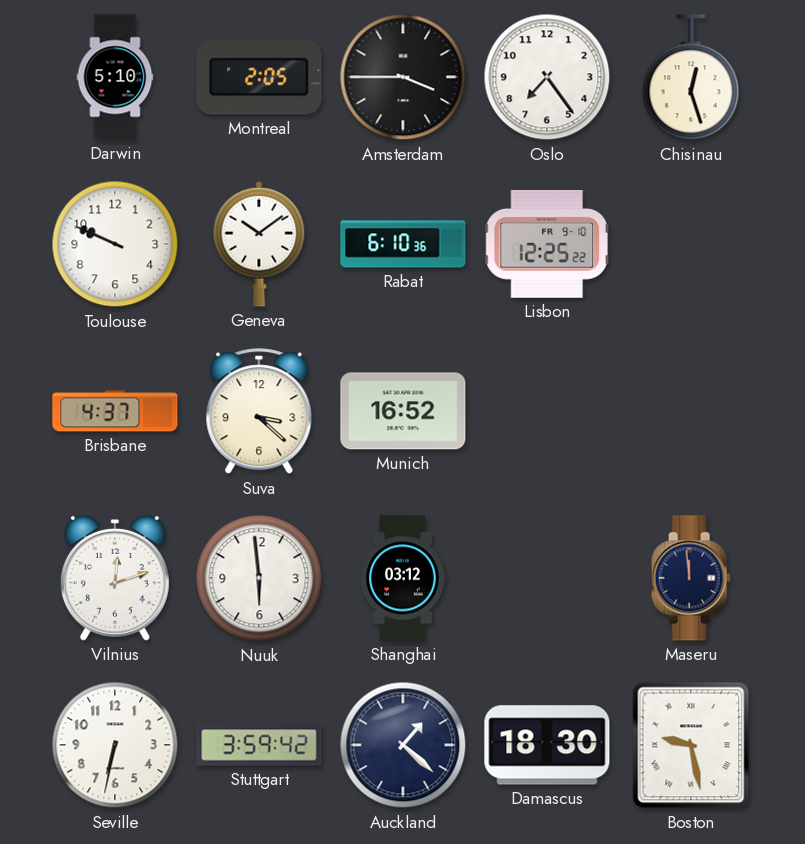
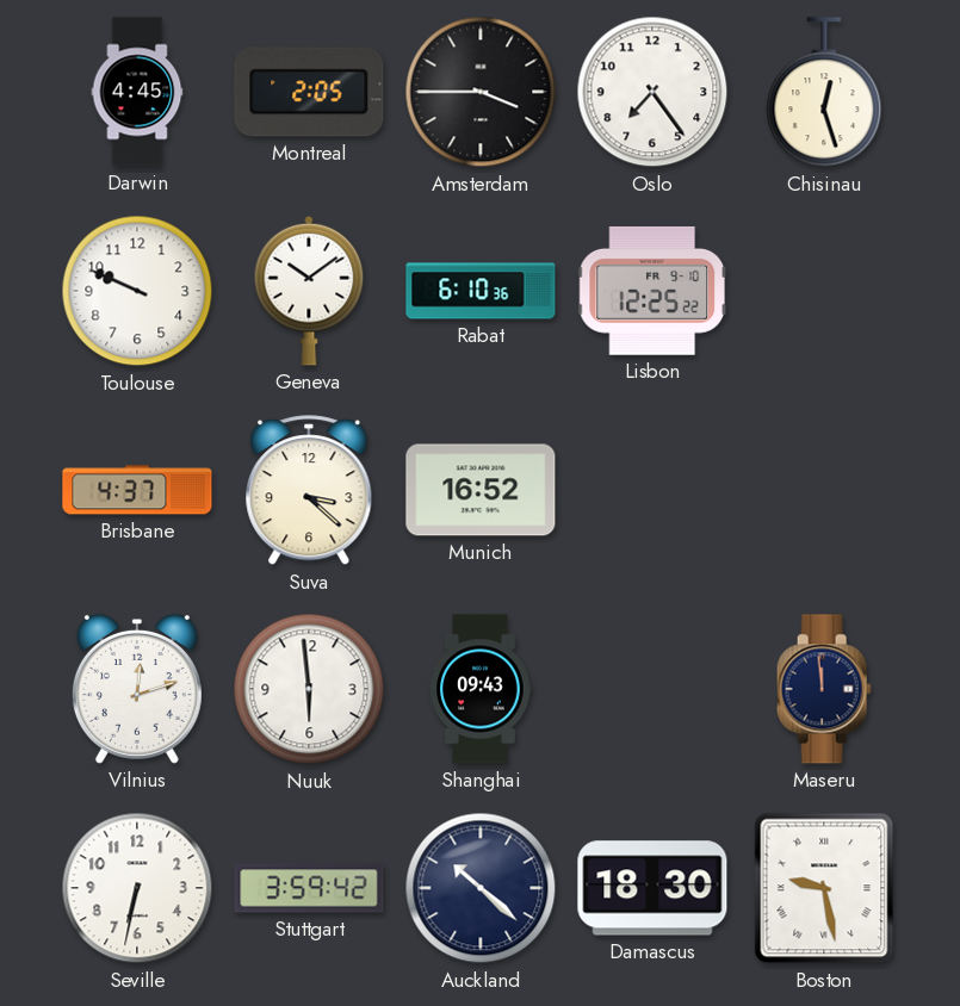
Darwin: 5:10 -> 4:45 (137, 92)
Shanghai: 03:12 -> 09:43 (481, 689)
Auckland: 1:22 -> 10:22 (481, 888)
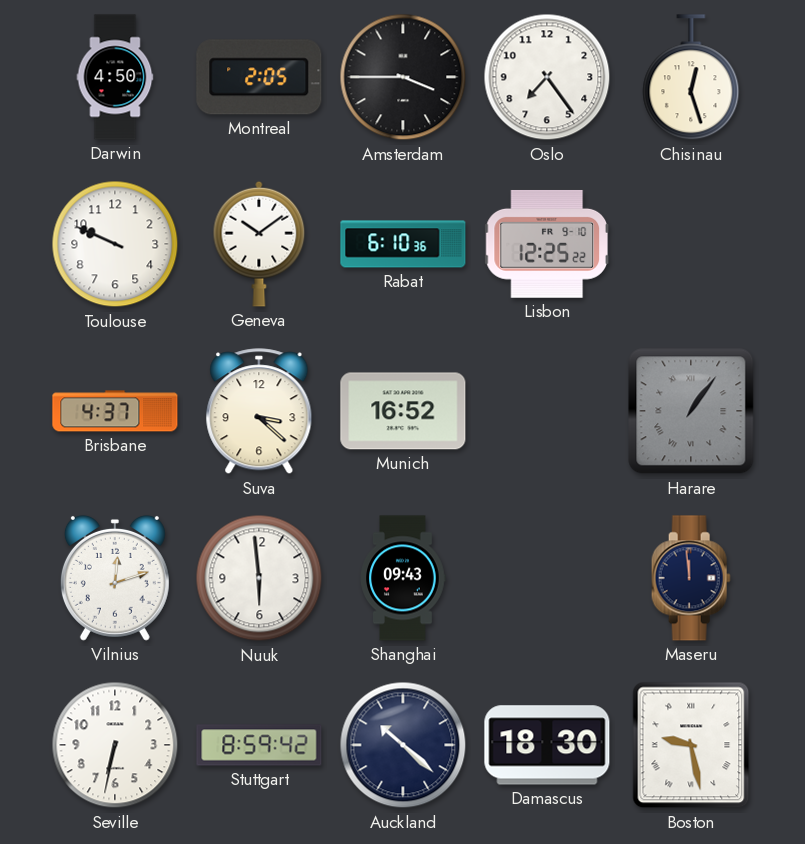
Darwin: 4:45 -> 4:50 (115, 77)
Harare: none -> 1:06 (691, 411)
Stuttgart: 3:59 -> 8:59 (259, 745)
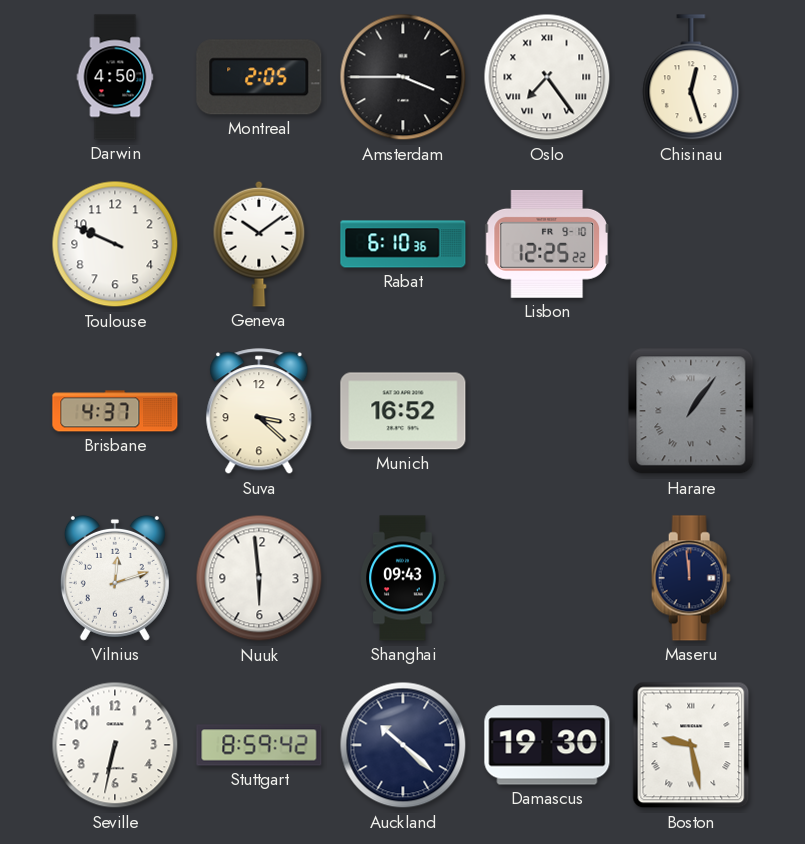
Oslo numerals: Arabic -> Roman (547, 77)
Damascus: 18:30 -> 19:30 (547, 745)
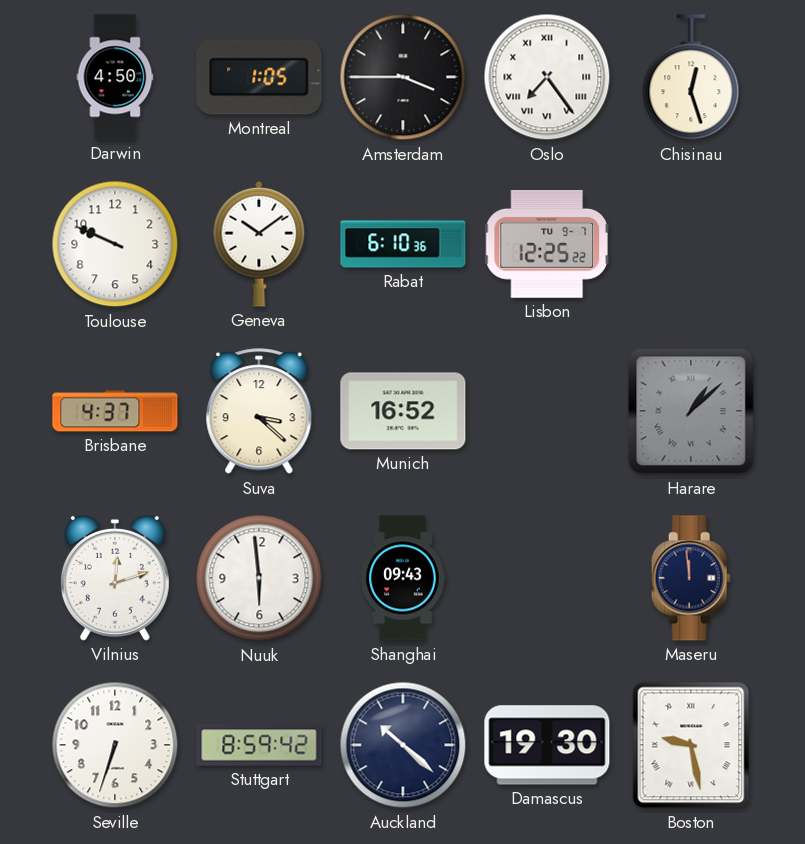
Montreal: 2:05 -> 1:05 (259, 77)
Lisbon date: FR 9-10 -> TU 9-7 (547, 244)
Harare: 1:06 -> 1:08 (691, 411)
Seville: 6:32 -> 6:33 (115, 745)
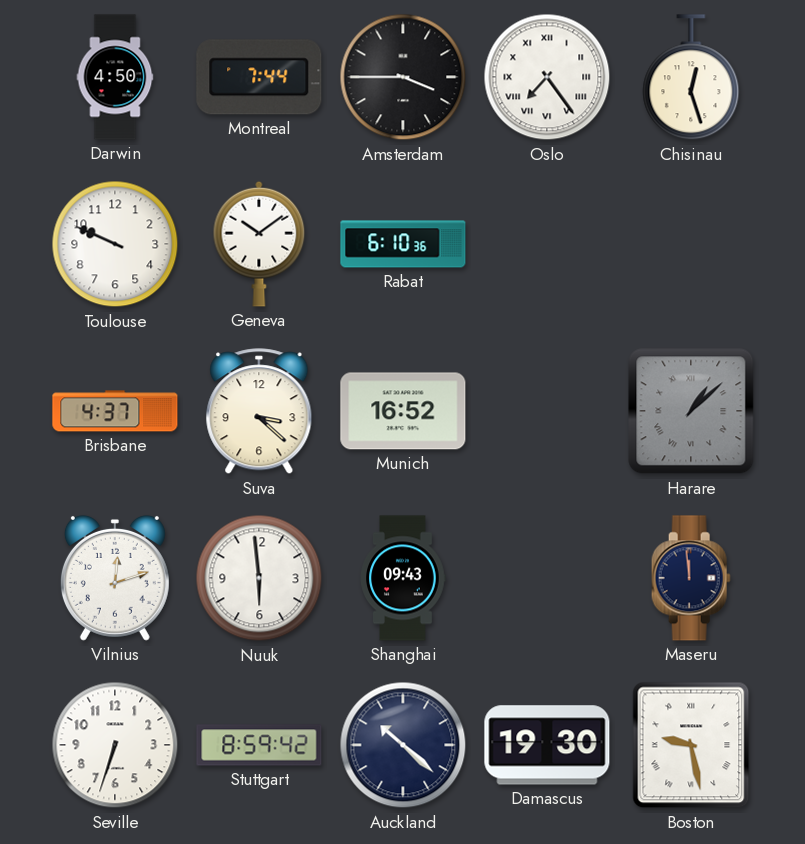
Montreal: 1:05 -> 7:44 (259, 77)
Lisbon: 12:25 -> none (547, 244)
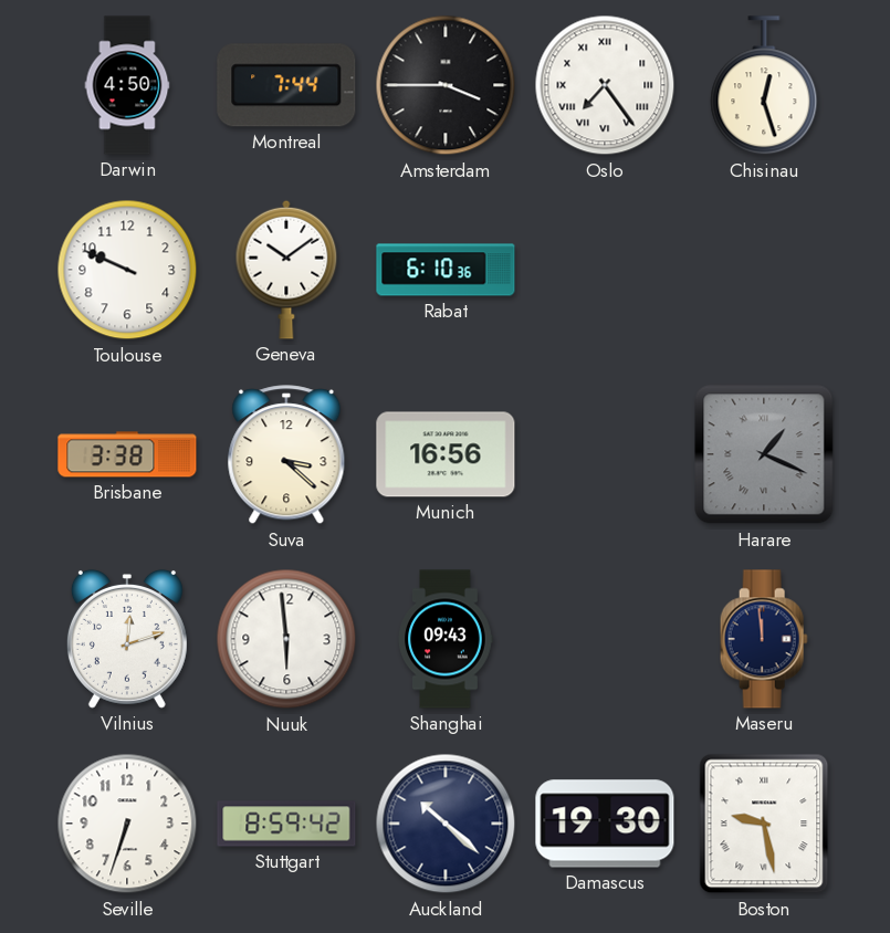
Brisbane: 4:37 -> 3:38 (127, 454)
Munich: 16:52 -> 16:56 (446, 454)
Harare: 1:08 -> 1:19 (764, 454)
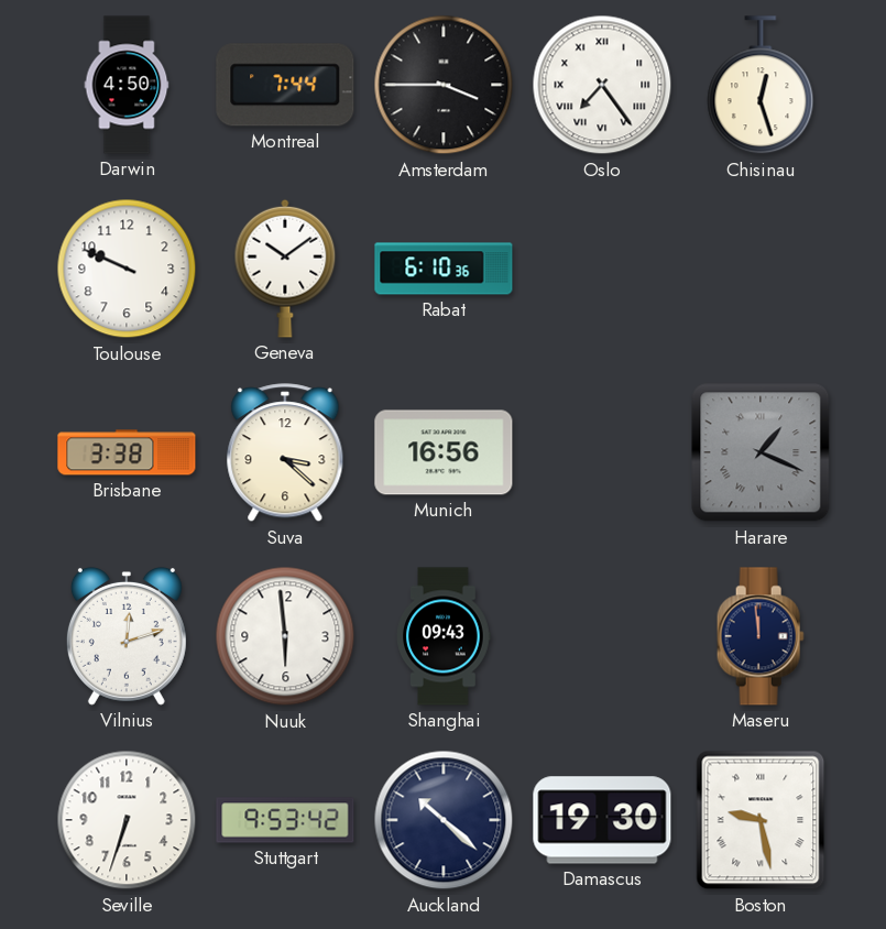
Stuttgart: 8:59 -> 9:53 (285, 820)
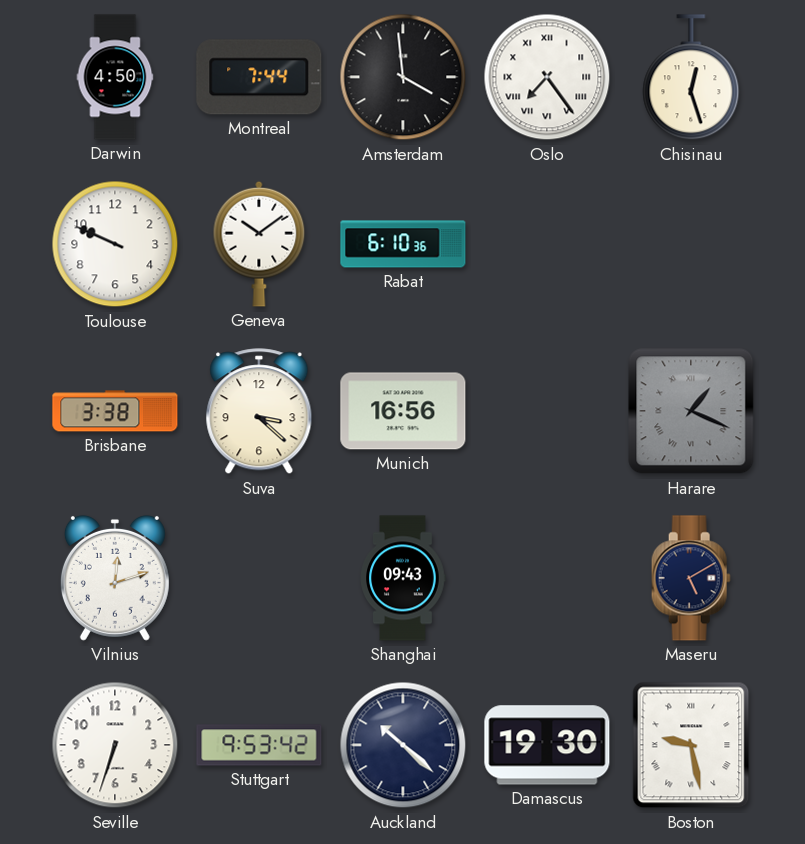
Amsterdam: 3:45 -> 3:59 (403, 77)
Nuuk: 5:59 -> none (285, 636)
Maseru: 11:59 -> 5:10 (691, 578)
